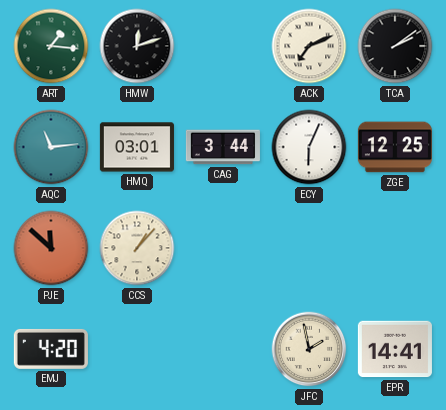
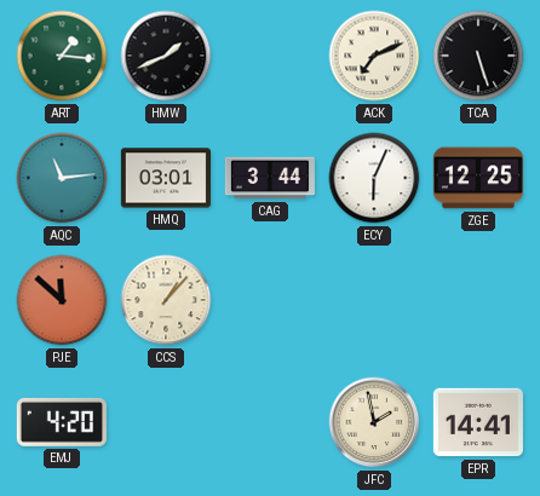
HMW: 12:12 -> 1:41 (166, 56)
TCA: 2:09 -> 5:27 (478, 56)
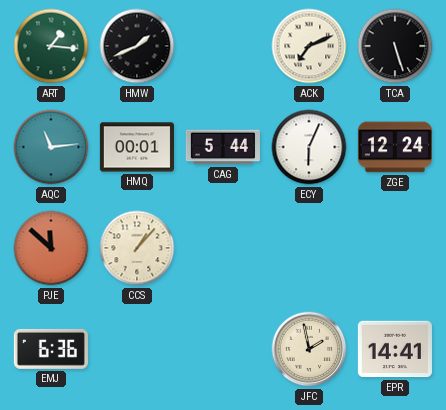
HMQ: 03:01 -> 00:01 (137, 147)
CAG: 3:44 -> 5:44 (223, 147)
ZGE: 12:25 -> 12:24 (395, 147)
EMJ: 4:20 -> 6:36 (51, 349)
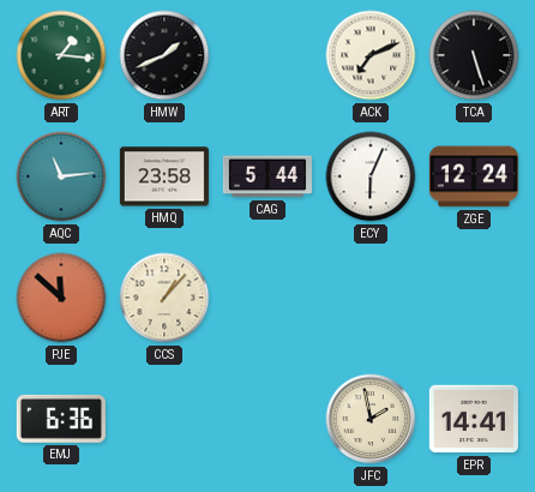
HMQ: 00:01 -> 23:58 (164, 176)
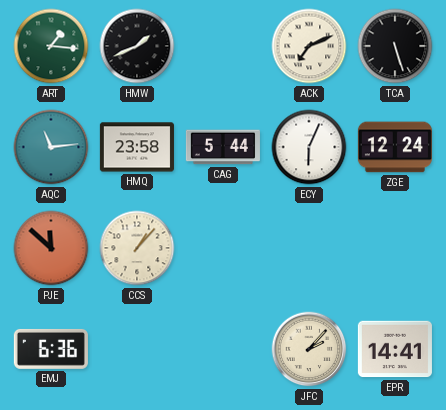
JFC: 1:58 -> 2:07 (309, 349)
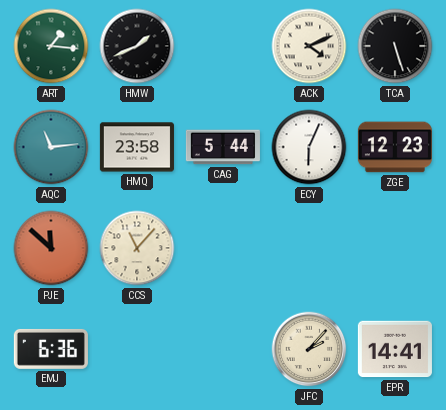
ACK: 7:11 -> 4:11 (309, 46)
ZGE: 12:24 -> 12:23 (395, 147)
CCS: 1:07 -> 11:07 (137, 248)
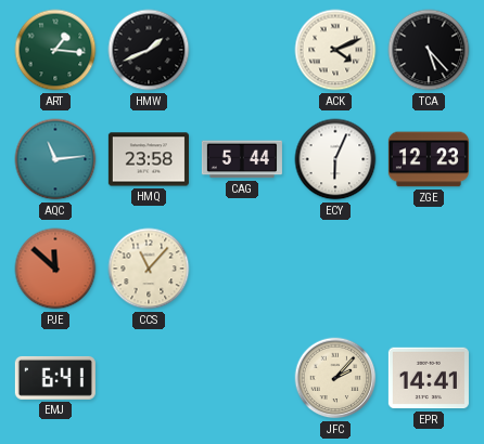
TCA: 5:27 -> 5:23 (429, 50)
EMJ: 6:36 -> 6:41 (55, 378)
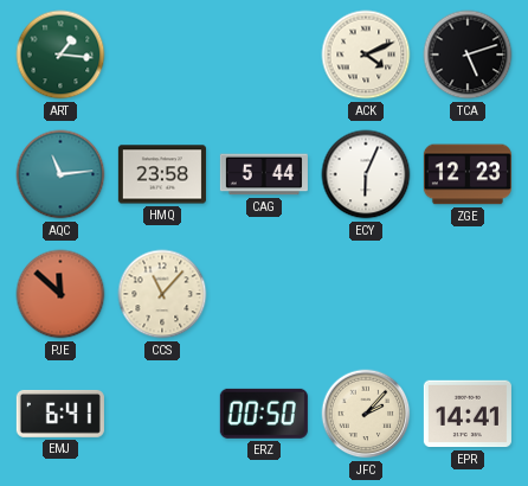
HMW: 1:41 -> none (149, 50)
TCA: 5:23 -> 5:12 (468, 55)
ERZ: none -> 00:50 (264, 414)
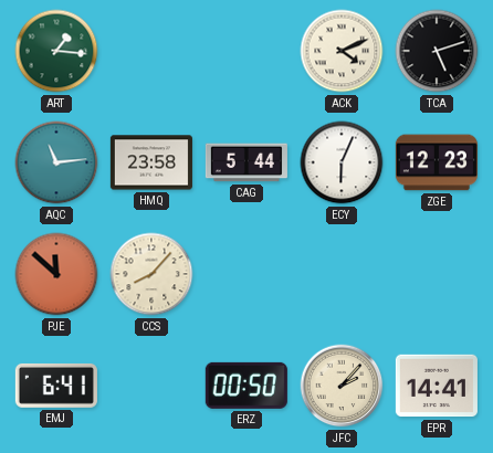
CCS: 11:07 -> 8:07 (151, 274)
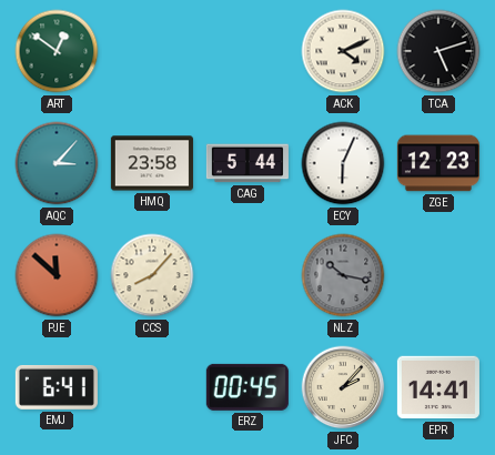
ART: 1:16 -> 12:51 (57, 51)
AQC: 11:14 -> 3:07 (57, 163)
NLZ: none -> 10:17 (343, 275)
ERZ: 00:50 -> 00:45 (247, 387)
